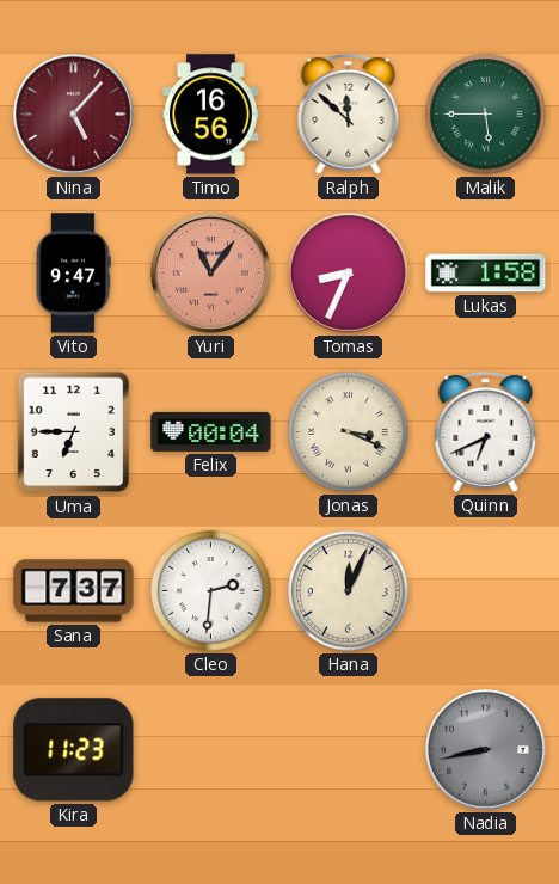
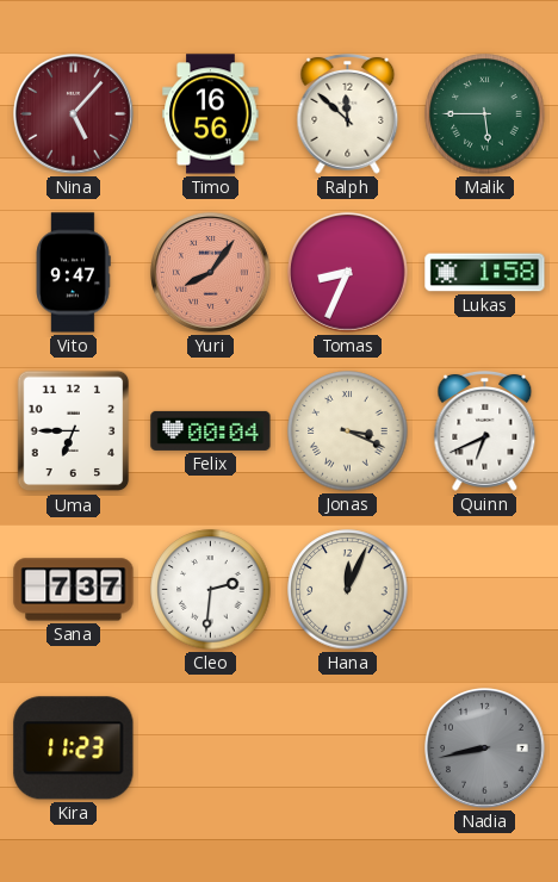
Yuri: 11:06 -> 8:06 (211, 273)
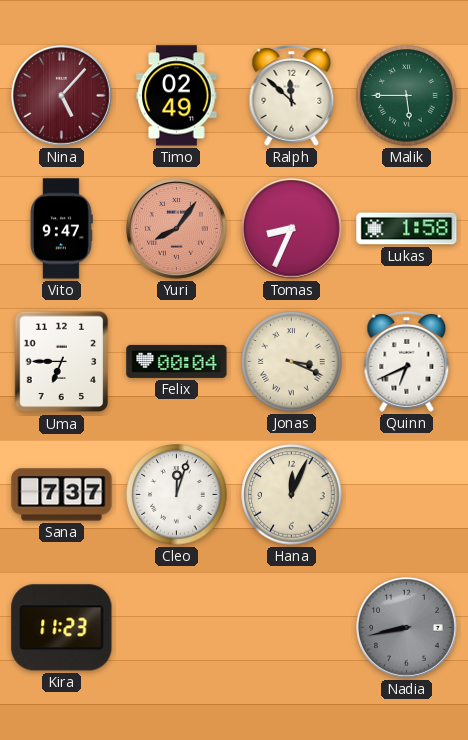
Timo: 16:56 -> 02:49 (177, 96)
Cleo: 2:31 -> 12:03 (177, 495)
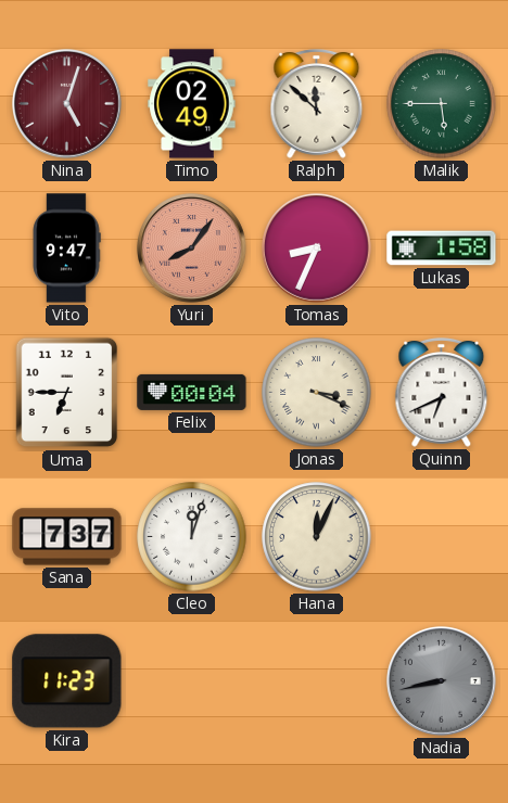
Nina: 5:07 -> 5:03 (67, 104)
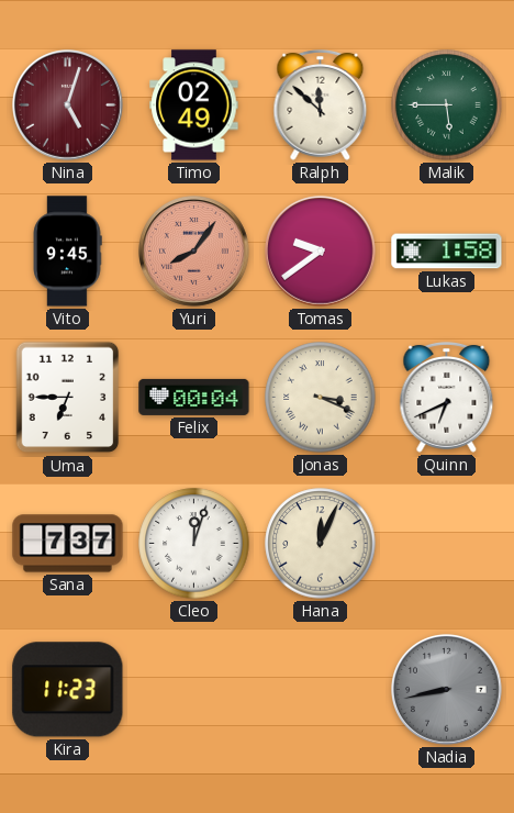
Vito: 9:47 -> 9:45 (67, 252)
Tomas: 8:34 -> 9:39 (321, 252)
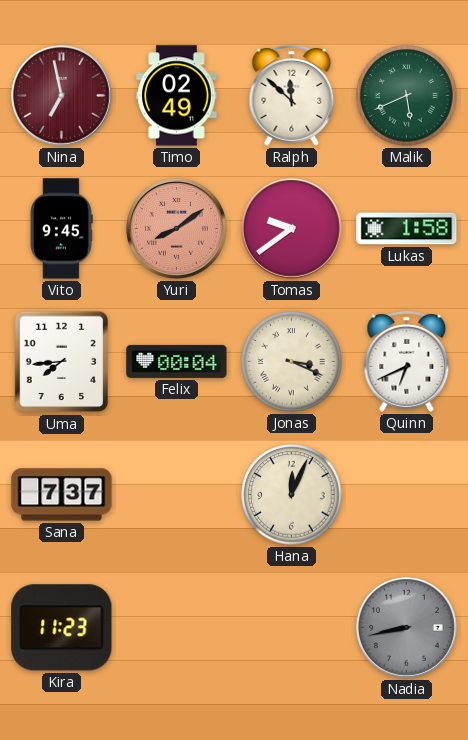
Nina: 5:03 -> 6:58 (62, 96)
Malik: 5:45 -> 5:41 (407, 96)
Yuri: 8:06 -> 8:09 (177, 229)
Uma: 6:45 -> 7:44 (62, 362)
Cleo: 12:03 -> none (194, 544)
